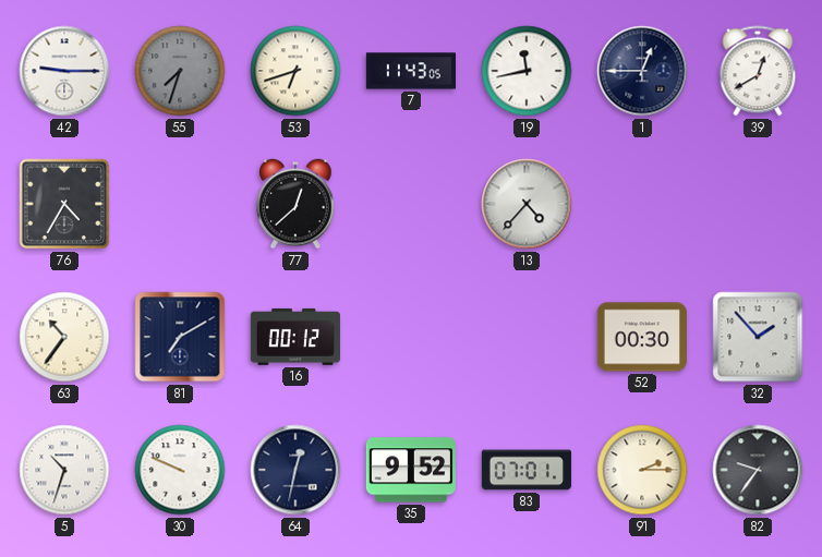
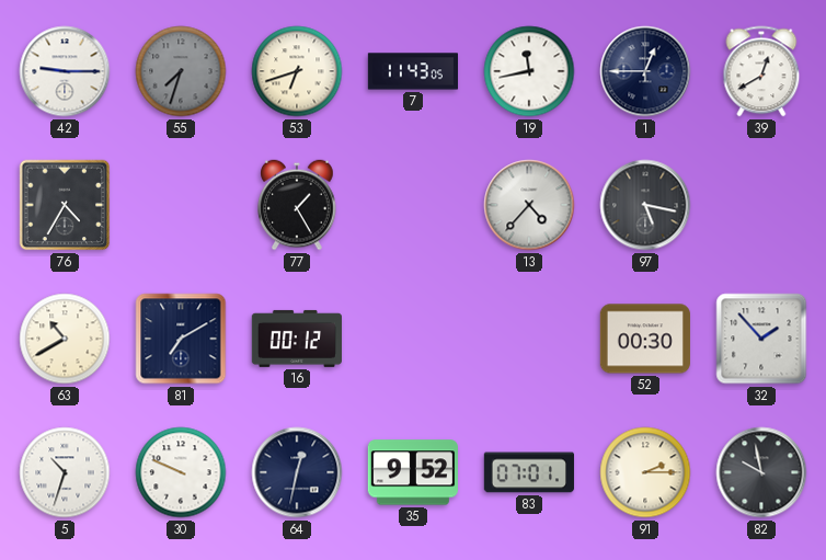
77: 12:38 -> 1:25 (297, 205)
97: none -> 5:17 (645, 205)
63: 10:36 -> 10:40 (65, 339)
82: 9:36 -> 9:58 (761, 472)
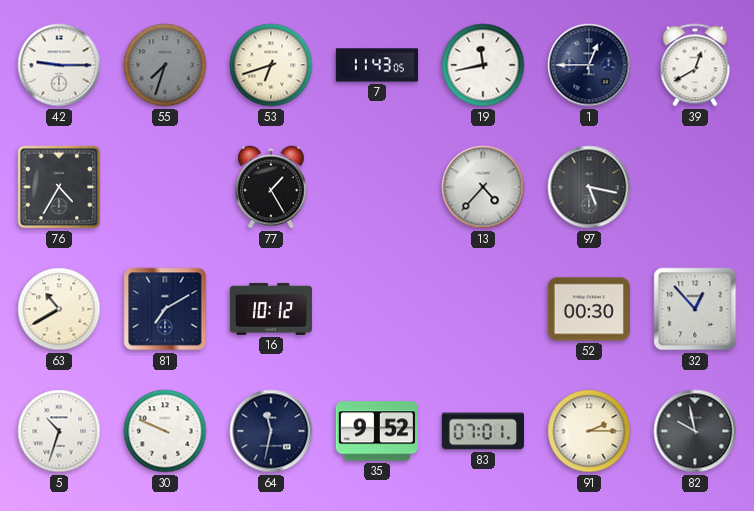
16: 00:12 -> 10:12 (271, 309)
32: 1:53 -> 12:53 (695, 309)
64: 12:32 -> 11:32 (271, 431)
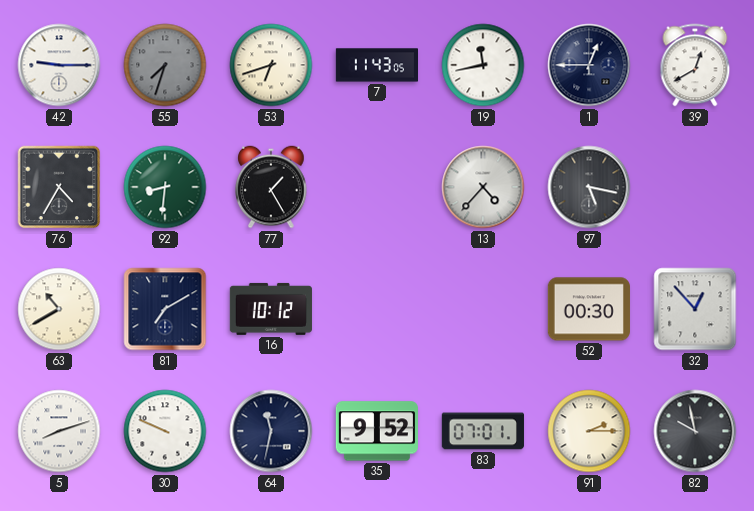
92: none -> 8:31 (165, 187)
5: 10:33 -> 8:12 (59, 431)
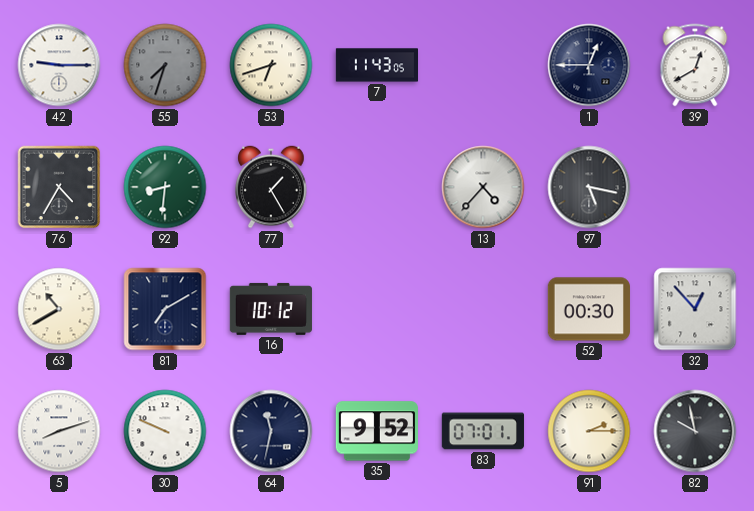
19: 11:43 -> none (483, 65)
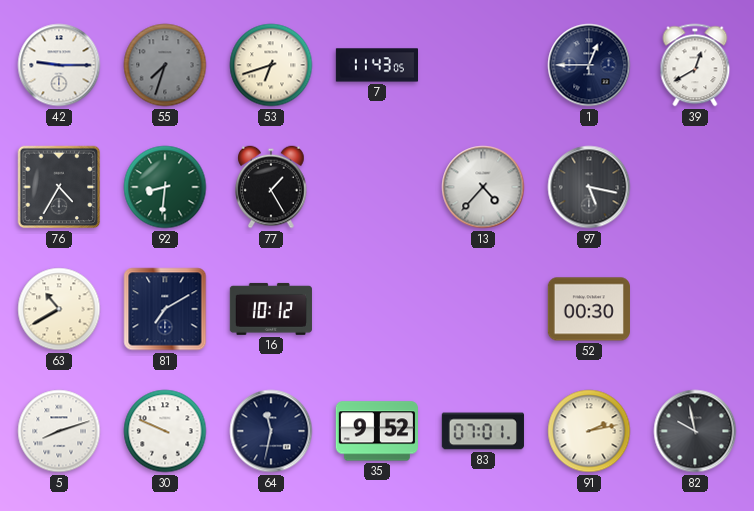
32: 12:53 -> none (695, 309)
91: 2:15 -> 2:13 (589, 431)
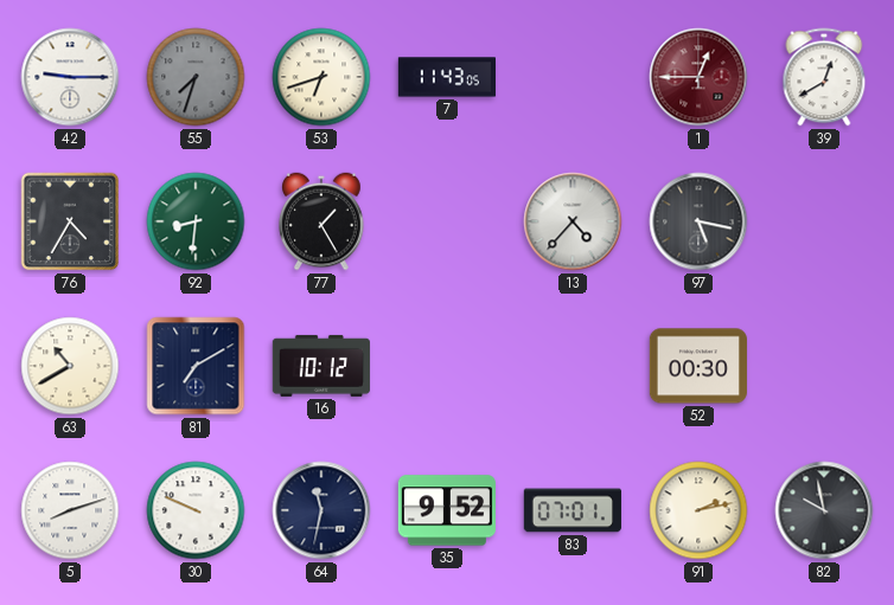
1 dial: navy -> burgundy (698, 77)
